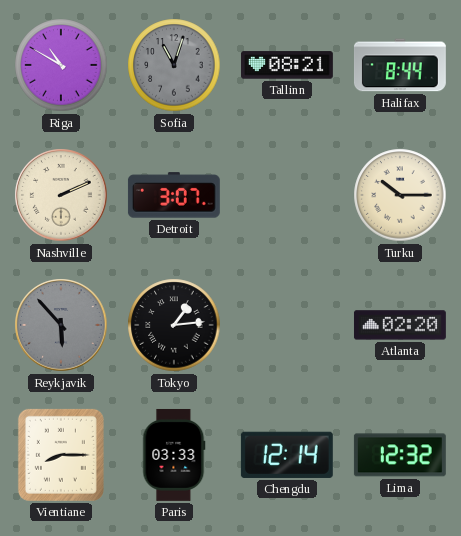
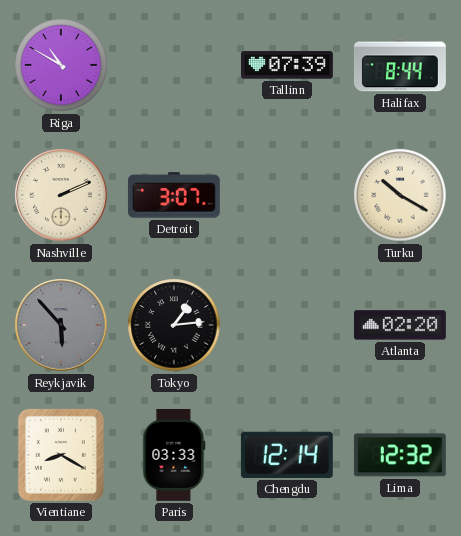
Sofia: 11:03 -> none (174, 65)
Tallinn: 08:21 -> 07:39 (287, 65)
Turku: 10:15 -> 10:20 (400, 195)
Vientiane: 8:15 -> 8:20 (61, 455)
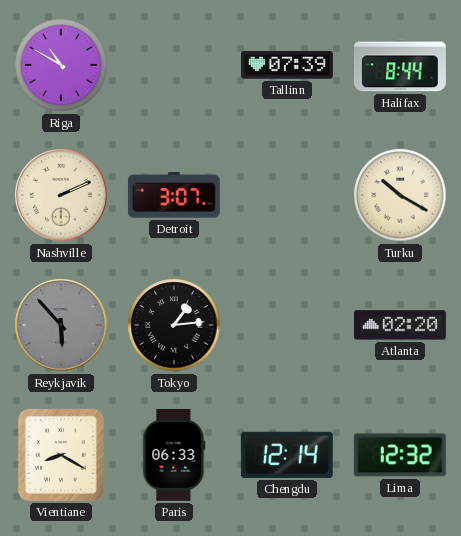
Paris: 03:33 -> 06:33 (174, 455)
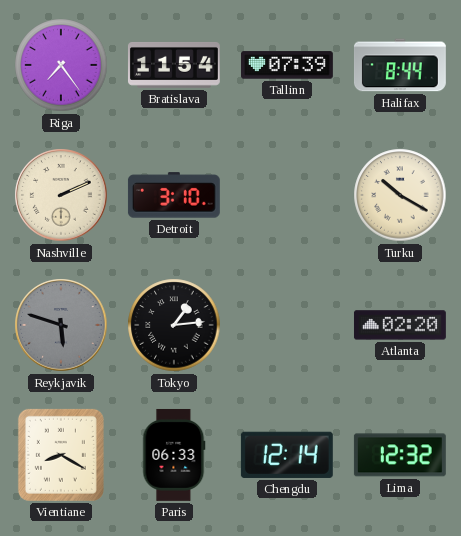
Riga: 10:50 -> 7:24 (61, 65)
Bratislava: none -> 11:54 (174, 66)
Detroit: 3:07 -> 3:10 (174, 195)
Reykjavik: 5:53 -> 5:48 (61, 325)
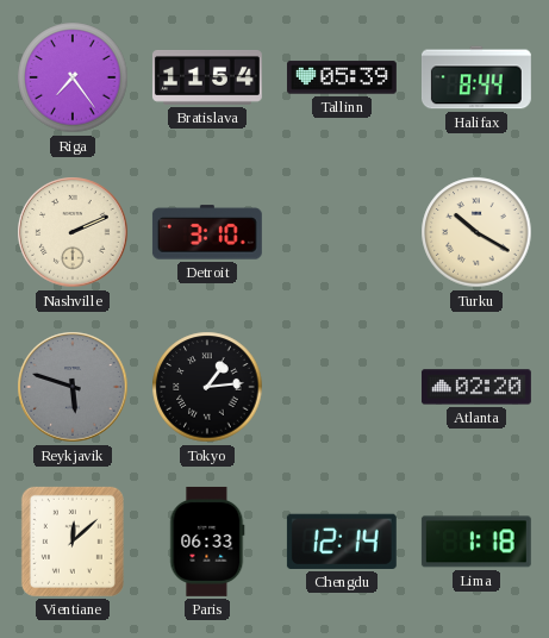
Tallinn: 07:39 -> 05:39 (342, 77)
Vientiane: 8:20 -> 12:08 (73, 542)
Lima: 12:32 -> 1:18 (476, 542)
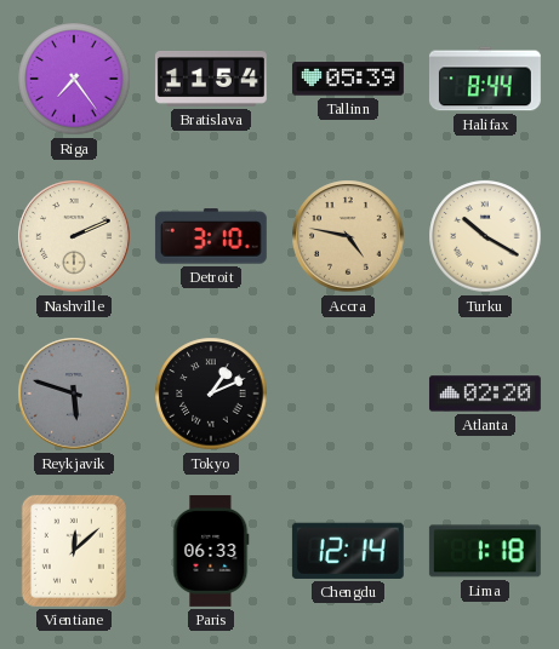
Accra: none -> 4:47 (348, 236)
Tokyo: 1:14 -> 1:11 (211, 394)
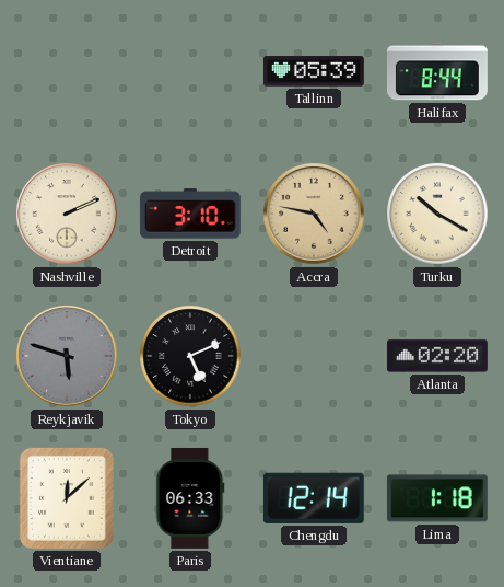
Riga: 7:24 -> none (74, 79)
Bratislava: 11:54 -> none (211, 80)
Tokyo: 1:11 -> 5:11 (190, 356)
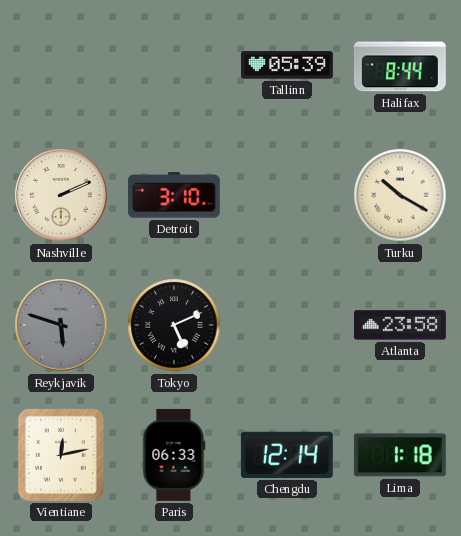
Accra: 4:47 -> none (314, 214)
Atlanta: 02:20 -> 23:58 (400, 325)
Vientiane: 12:08 -> 12:13 (61, 455)
